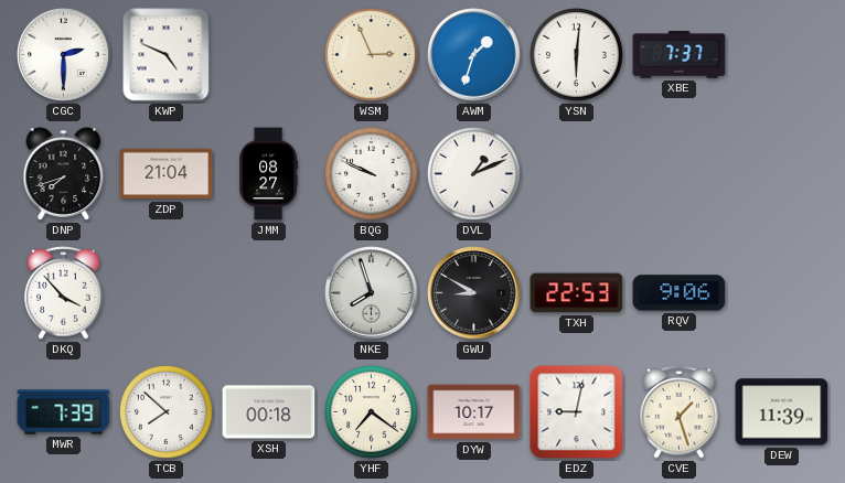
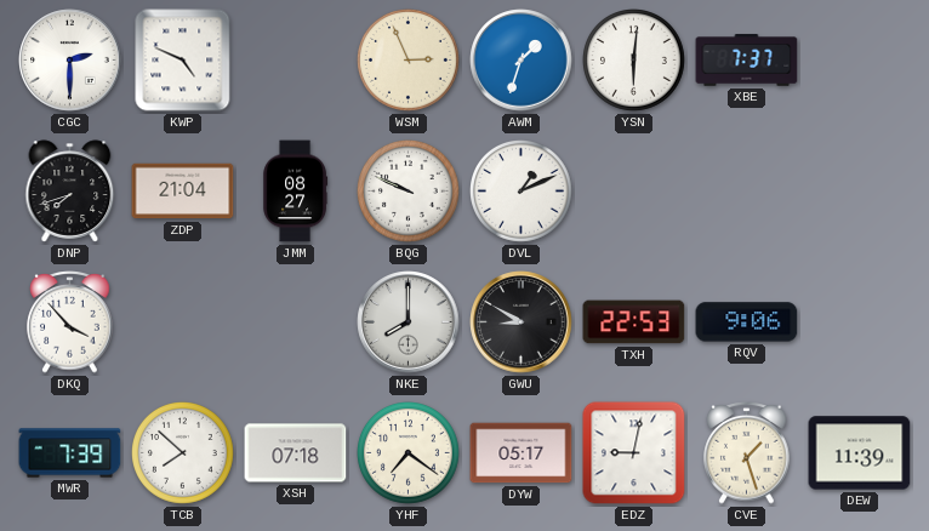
NKE: 7:57 -> 8:00 (409, 322)
XSH: 00:18 -> 07:18 (296, 453)
DYW: 10:17 -> 05:17 (522, 453)
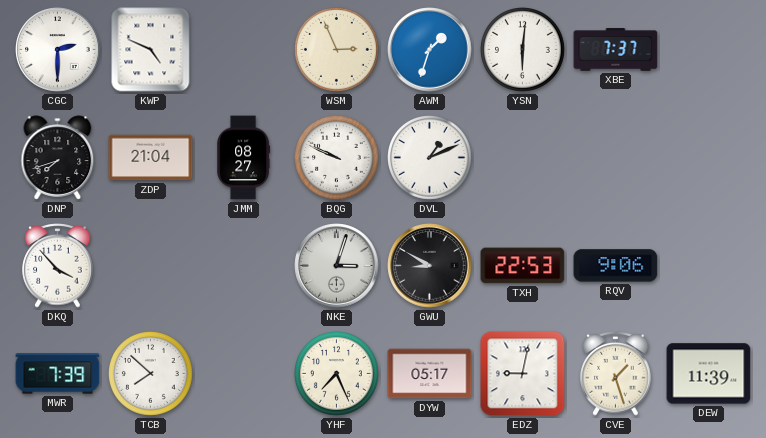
NKE: 8:00 -> 3:03 (337, 266)
XSH: 07:18 -> none (296, 453)
YHF: 7:21 -> 7:26 (337, 374)
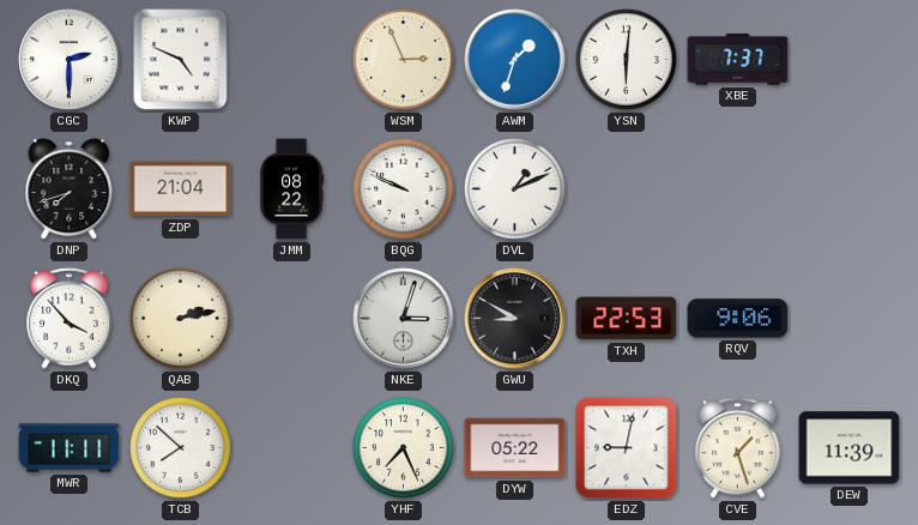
JMM: 08:27 -> 08:22 (292, 189)
QAB: none -> 2:13 (181, 319)
MWR: 7:39 -> 11:11 (70, 448)
DYW: 05:17 -> 05:22 (515, 448)
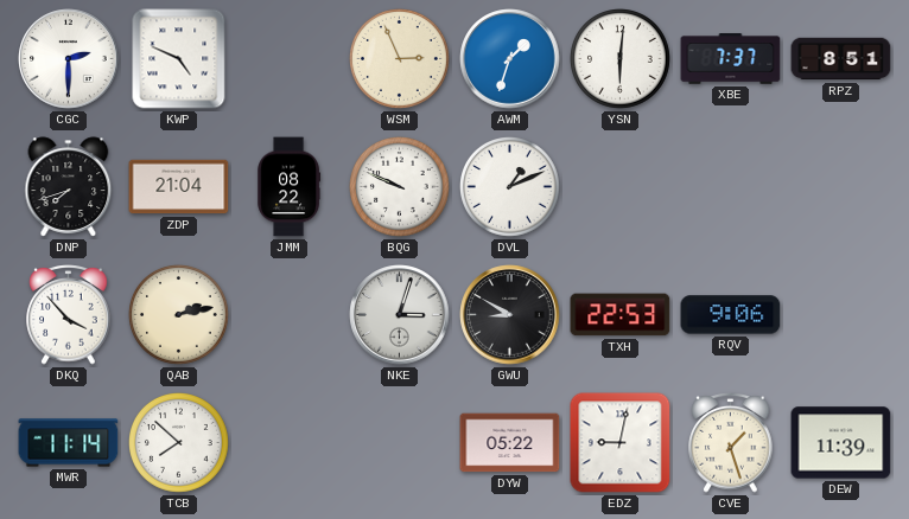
RPZ: none -> 8:51 (841, 59)
MWR: 11:11 -> 11:14 (69, 443)
YHF: 7:26 -> none (404, 448)
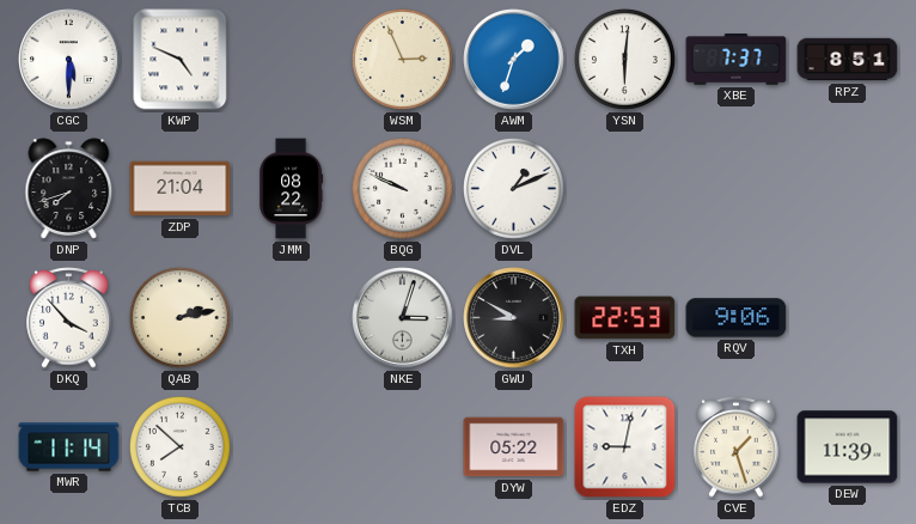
CGC: 2:30 -> 5:30 (69, 60)
